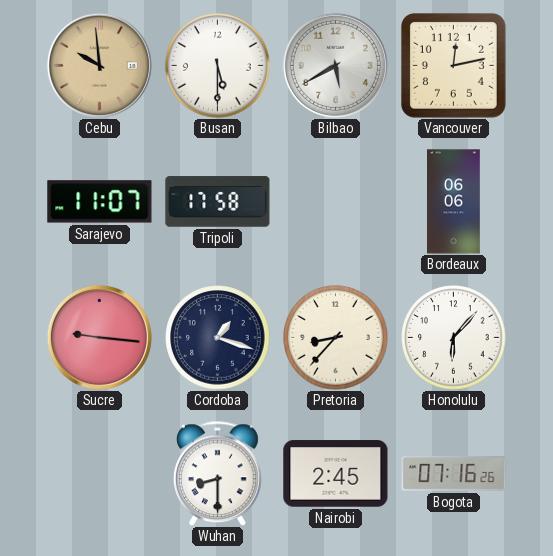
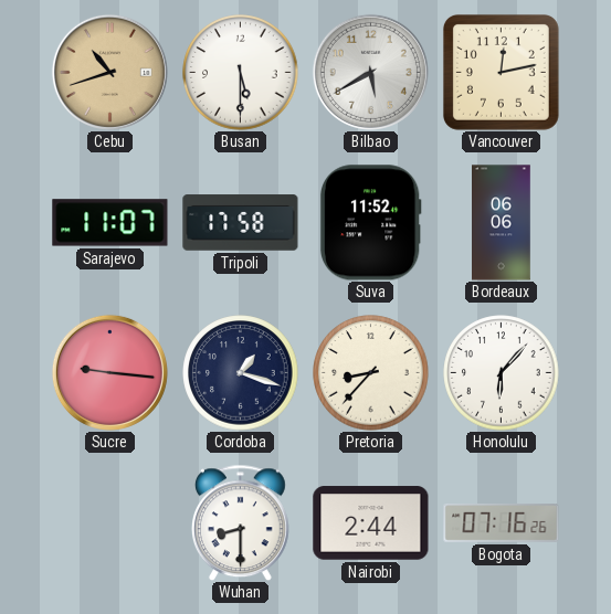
Cebu: 9:59 -> 10:42 (109, 72)
Suva: none -> 11:52 (370, 223)
Nairobi: 2:45 -> 2:44 (371, 523)
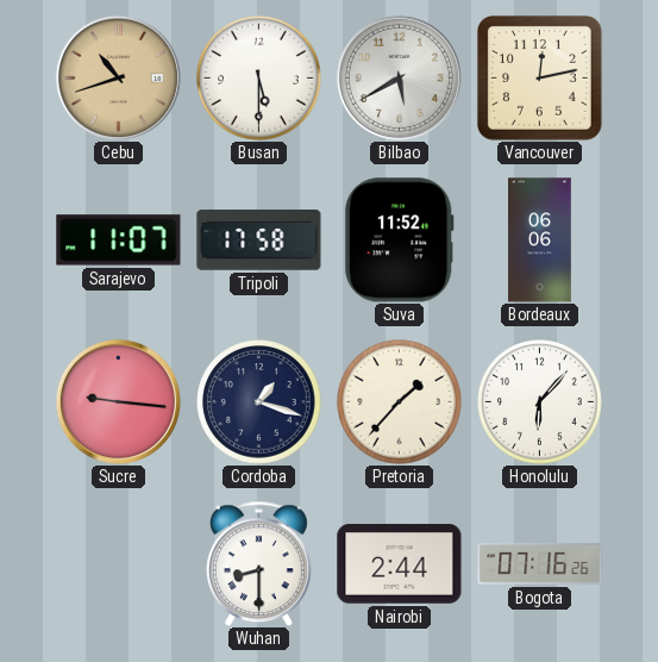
Pretoria: 8:37 -> 1:37 (400, 402)
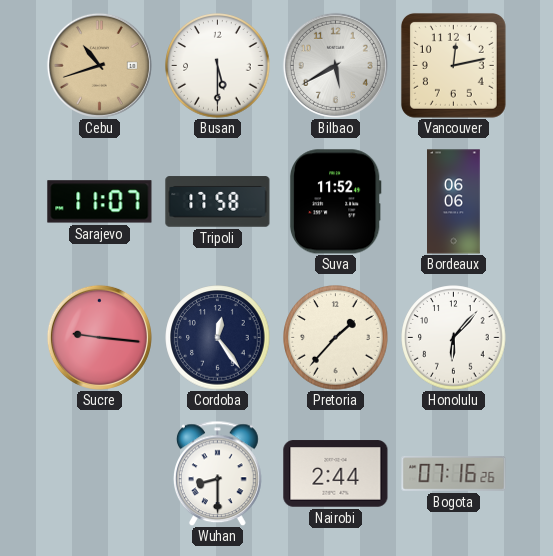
Cordoba: 1:18 -> 12:24 (218, 338)
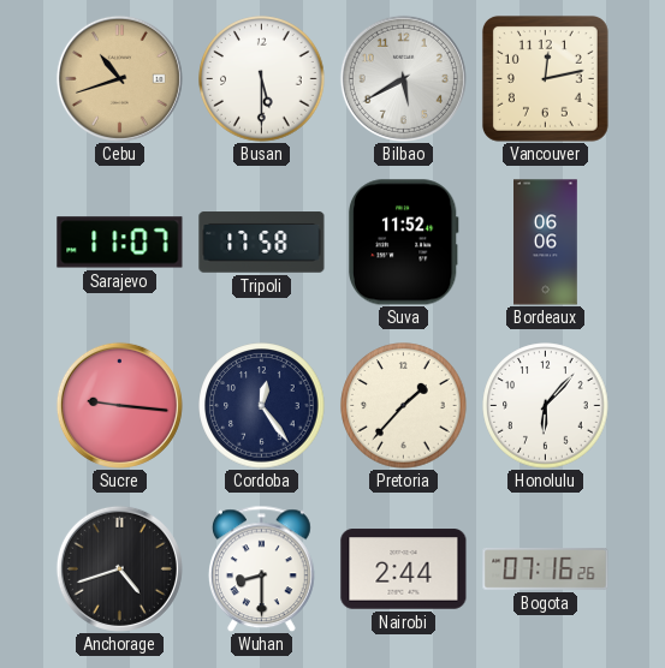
Anchorage: none -> 4:42 (119, 568)
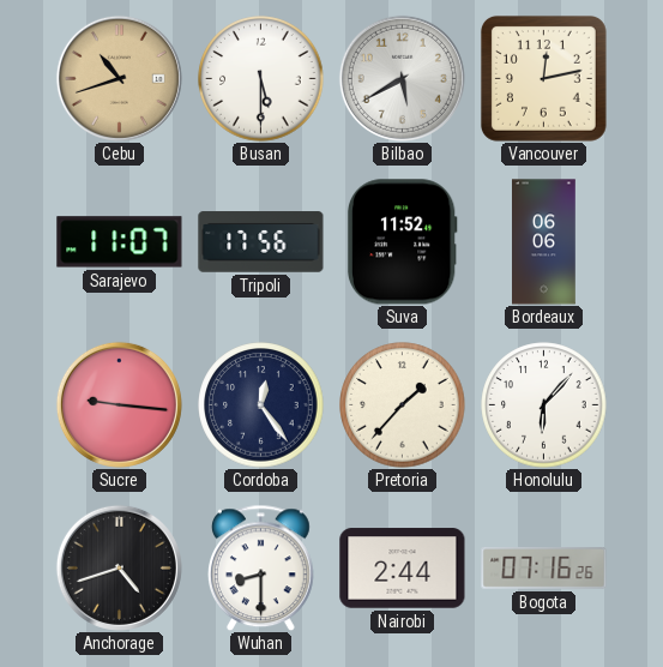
Tripoli: 17:58 -> 17:56 (261, 242)
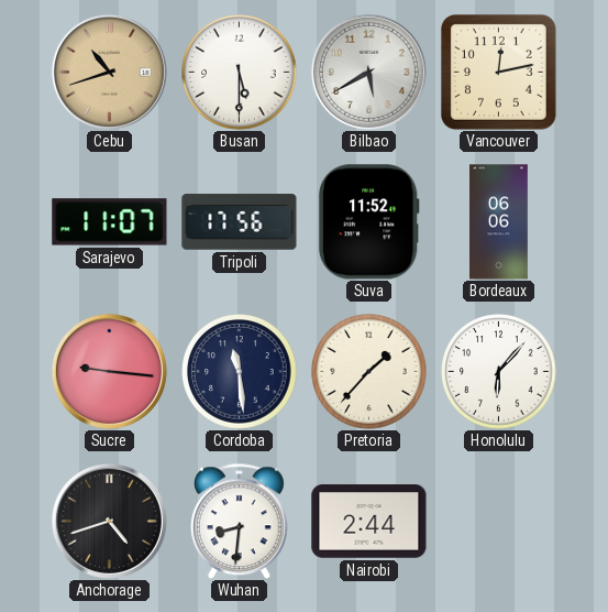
Cordoba: 12:24 -> 11:29 (240, 372)
Wuhan: 8:30 -> 8:31 (239, 521)
Bogota: 07:16 -> none (544, 569)
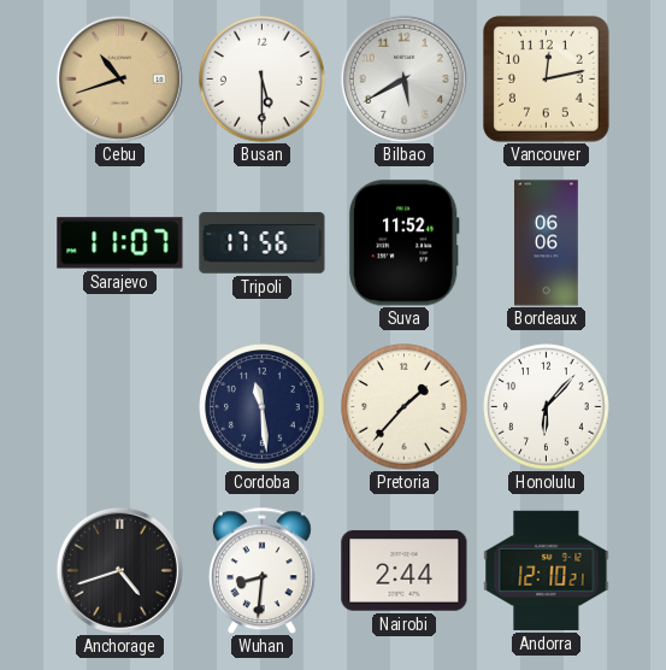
Sucre: 9:16 -> none (109, 371)
Andorra: none -> 12:10 (547, 570)
